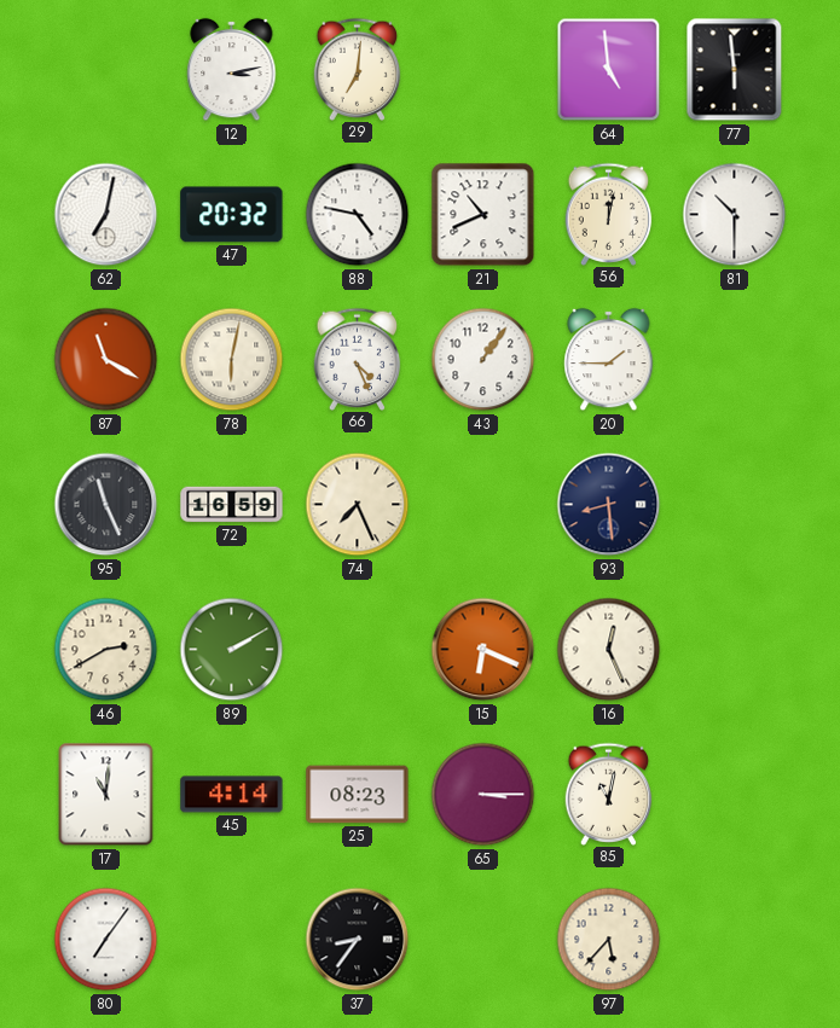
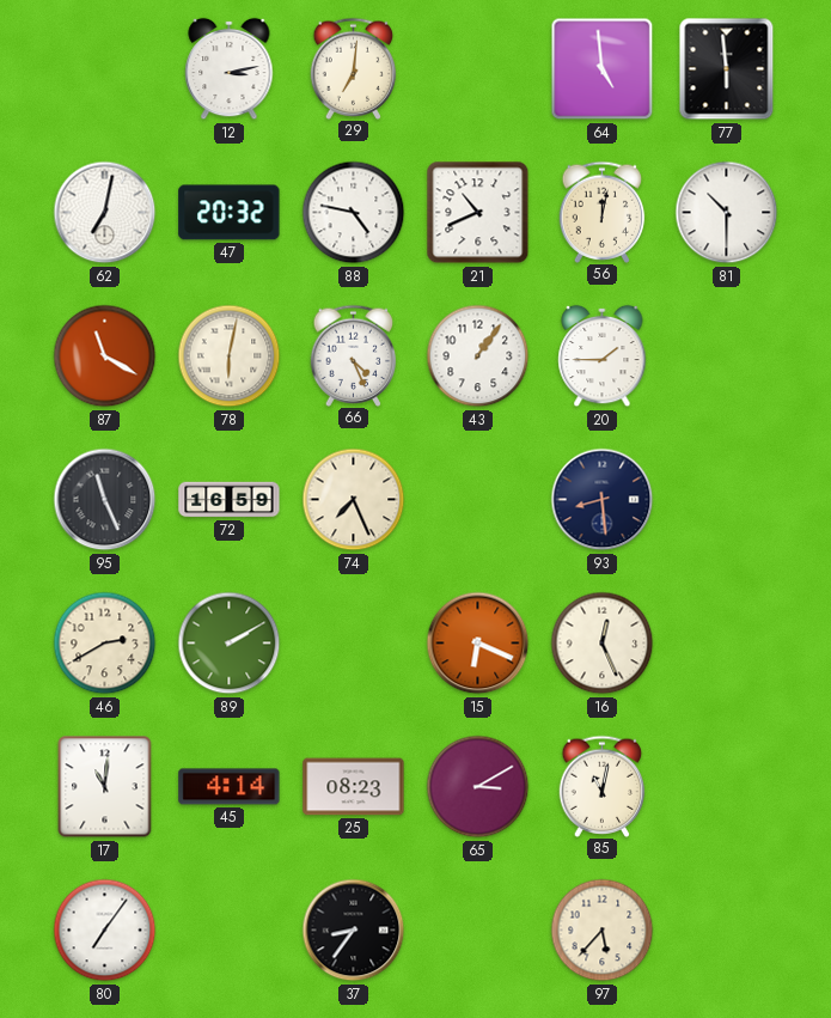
65: 3:15 -> 3:10 (478, 787)
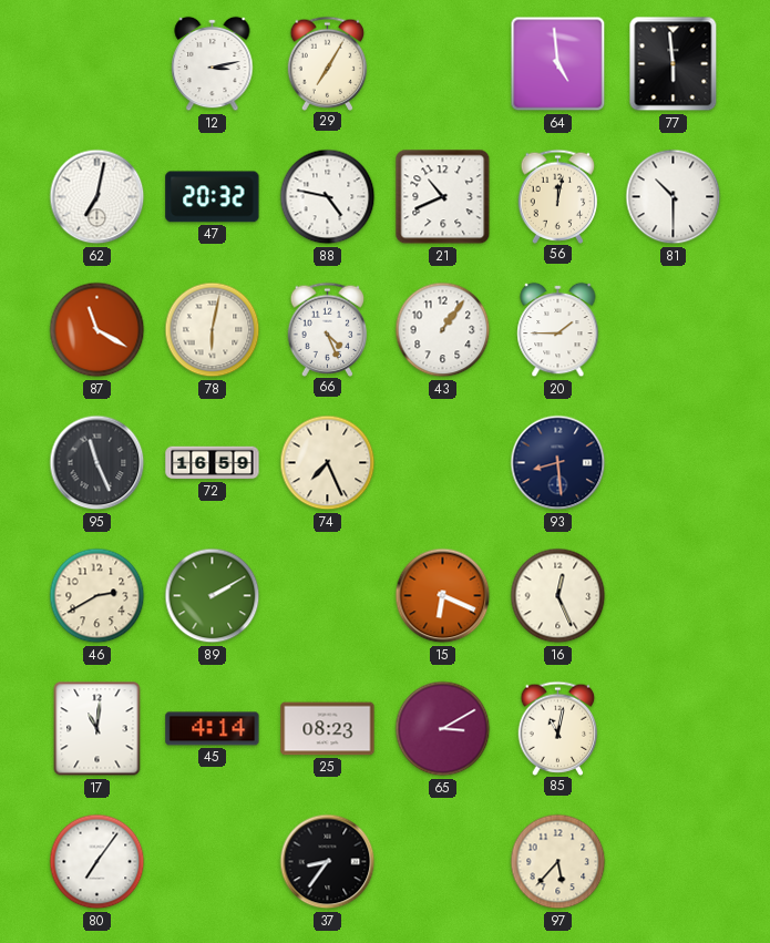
29: 7:01 -> 7:05 (328, 63)
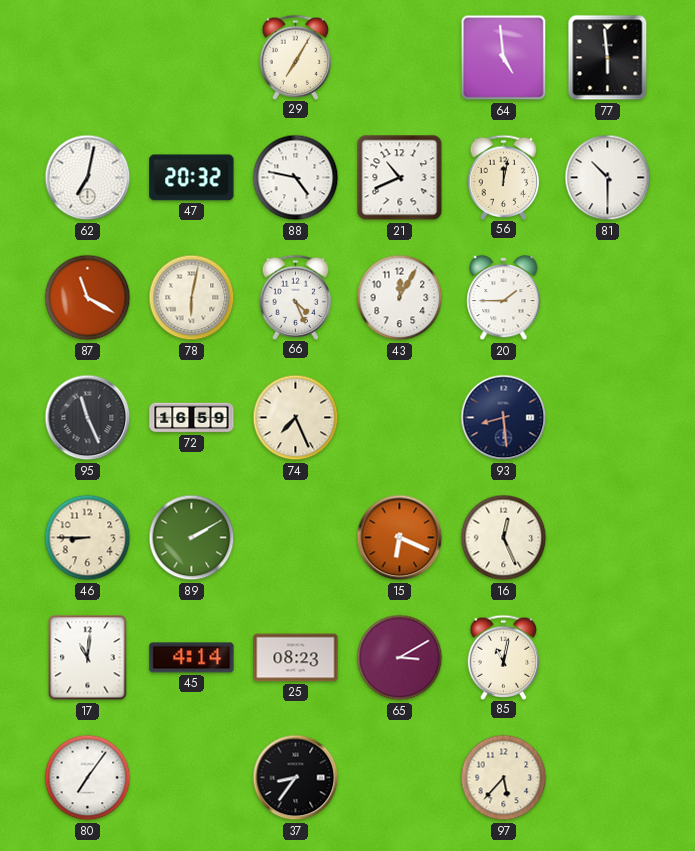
12: 3:13 -> none (213, 64)
43: 1:06 -> 12:05 (400, 298)
46: 2:40 -> 8:45 (88, 538)
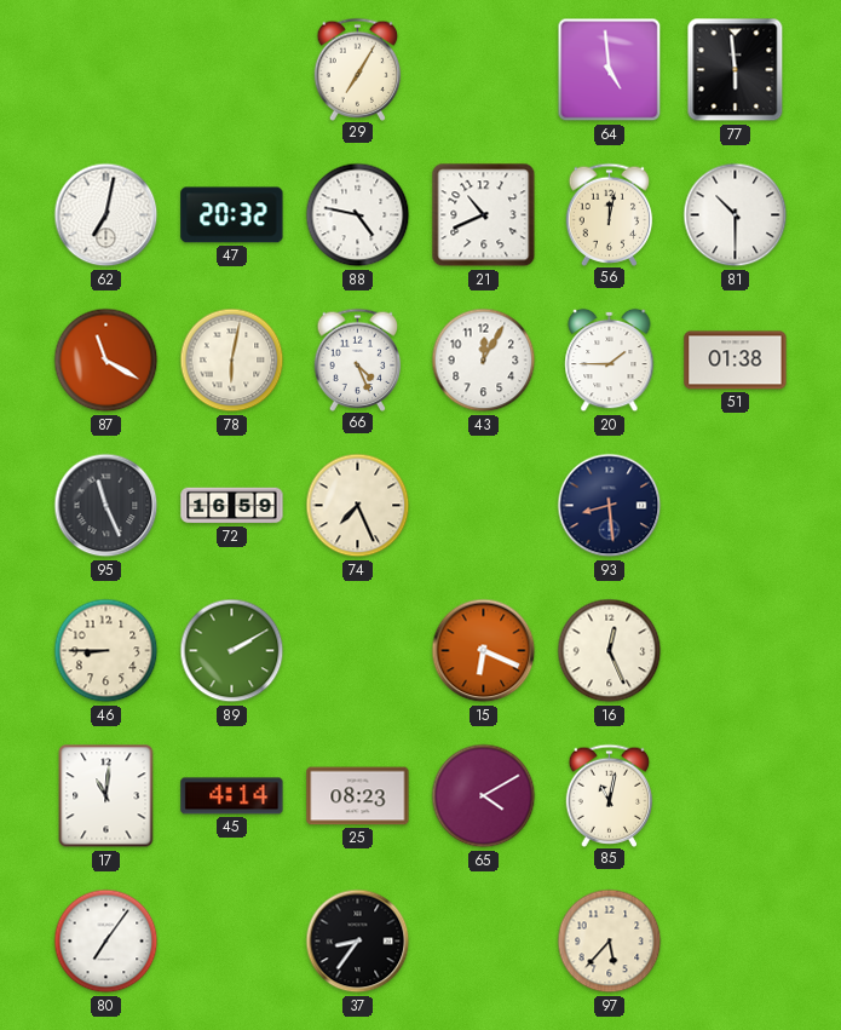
51: none -> 01:38 (736, 361)
65: 3:10 -> 4:10 (484, 796)
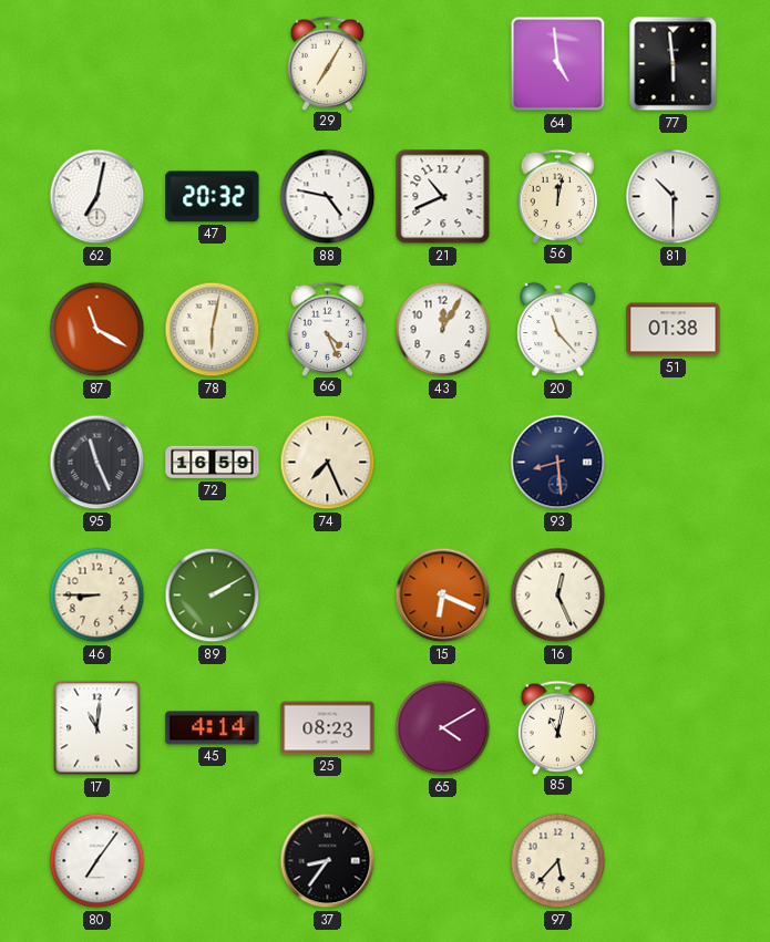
20: 1:45 -> 11:23 (558, 330)
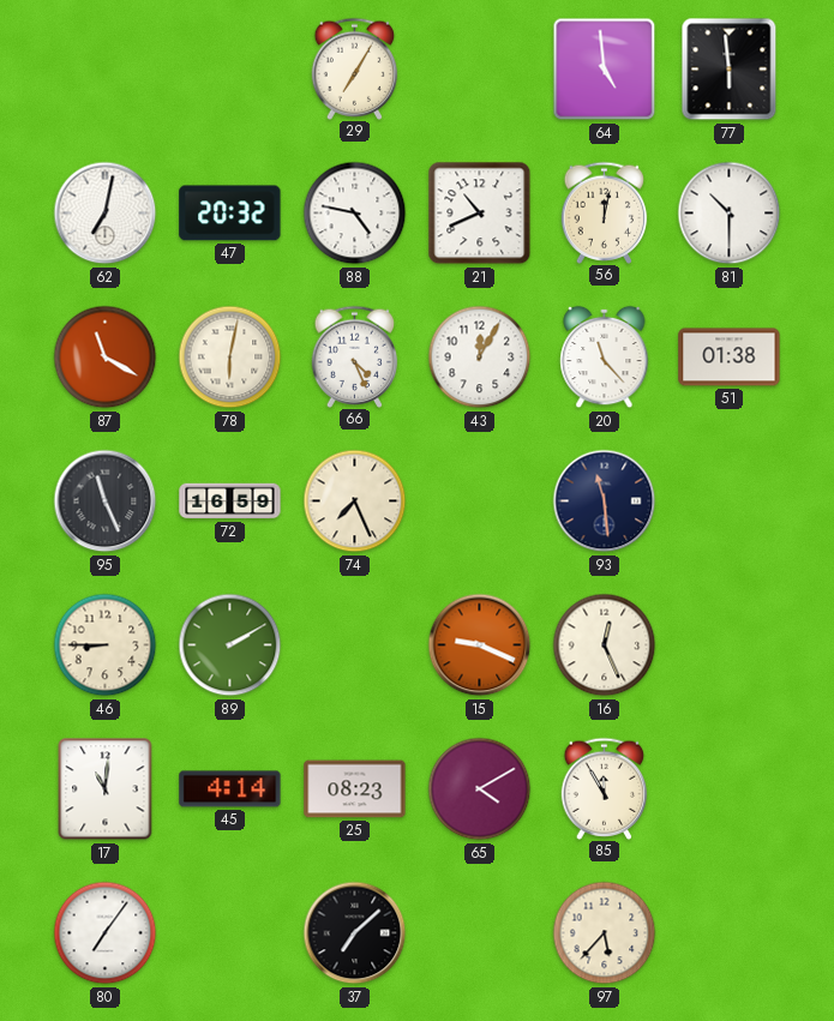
93: 8:29 -> 11:29 (605, 502)
15: 6:19 -> 9:19 (480, 645)
85: 11:02 -> 11:55 (605, 788)
37: 8:36 -> 7:08 (355, 933)
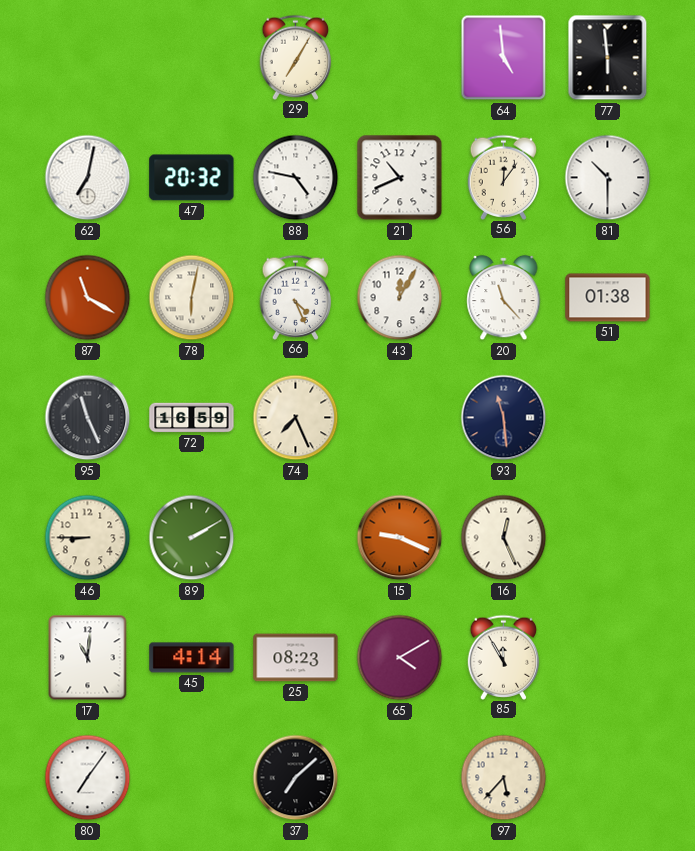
56: 12:02 -> 12:06 (504, 177)
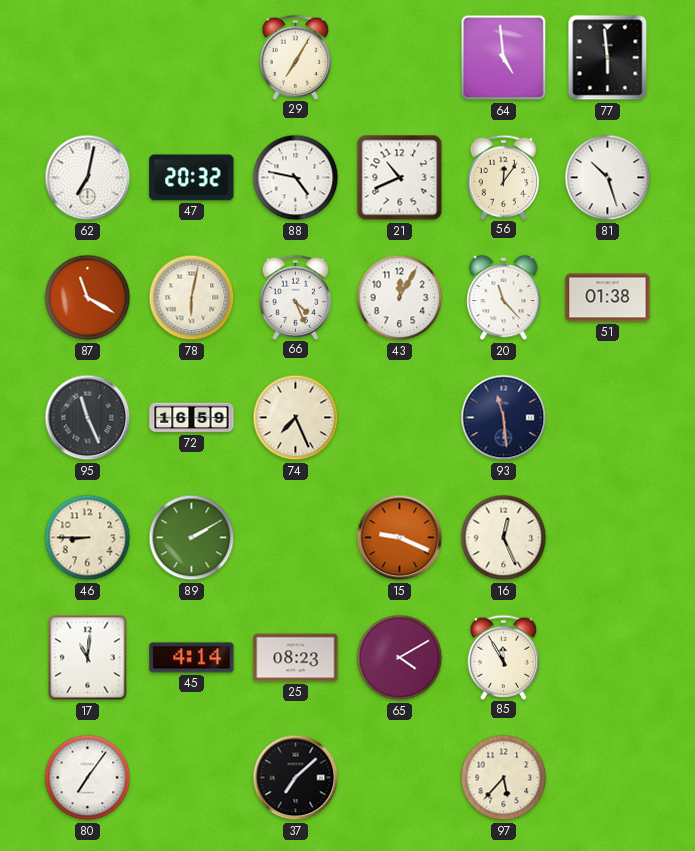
81: 10:30 -> 10:27 (608, 178)
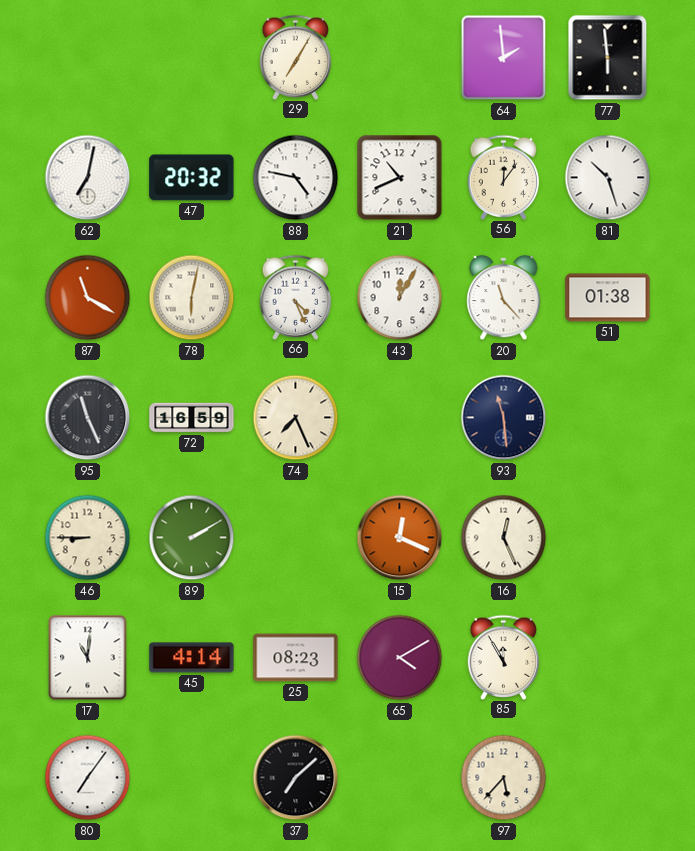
64: 4:59 -> 1:59 (504, 58)
15: 9:19 -> 12:19 (400, 538)
